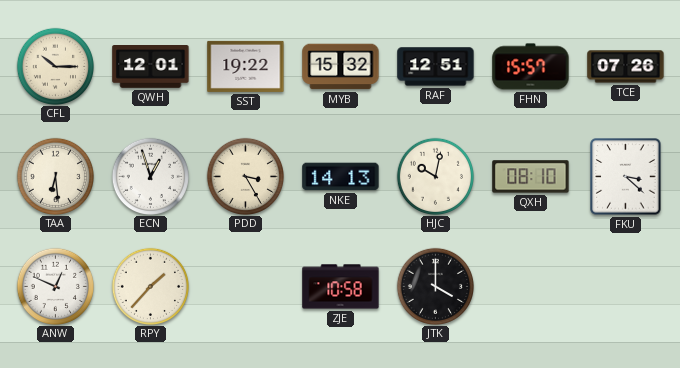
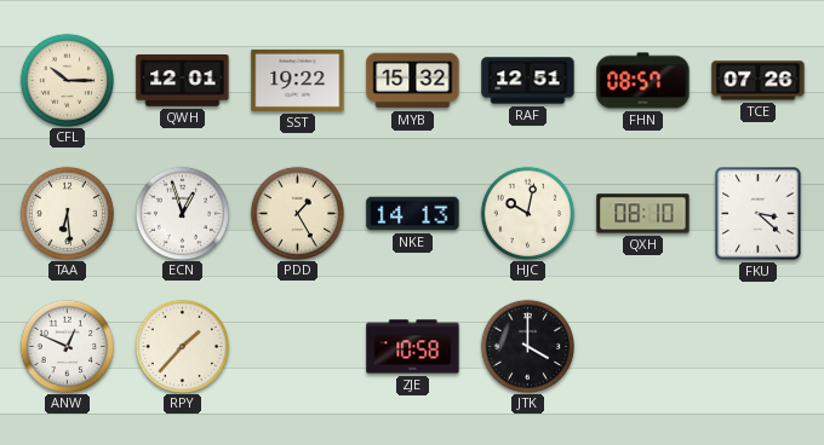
FHN: 15:57 -> 08:57 (643, 81)
PDD: 3:25 -> 1:25 (297, 213)
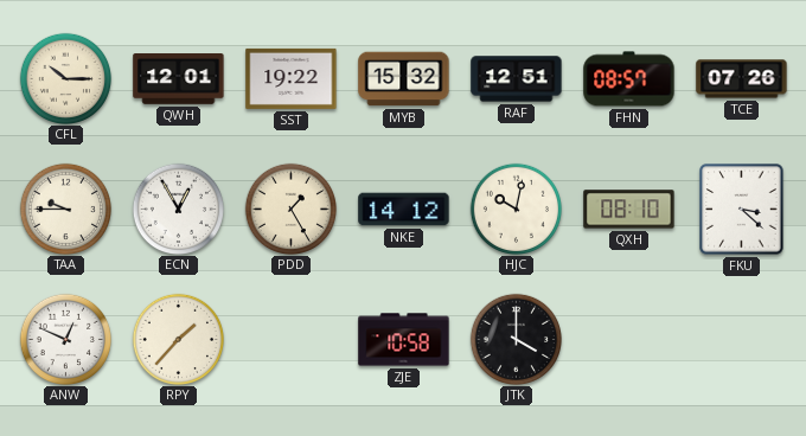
TAA: 6:29 -> 9:45 (65, 209)
ECN: 12:57 -> 12:55 (178, 209)
NKE: 14:13 -> 14:12 (404, 210)
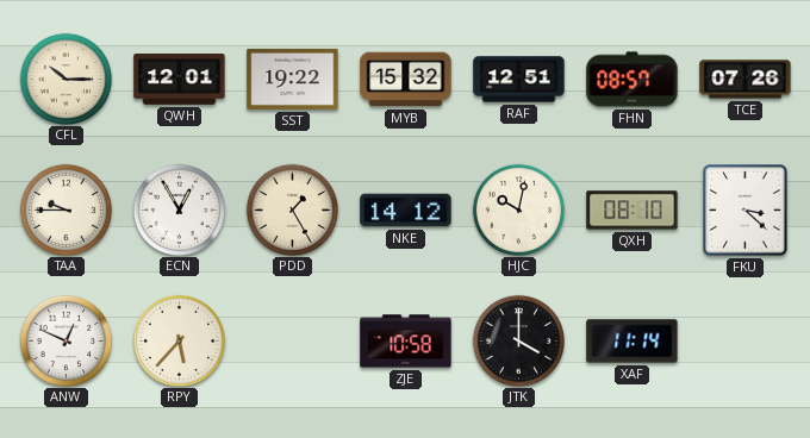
RPY: 1:37 -> 5:37 (179, 340)
XAF: none -> 11:14 (633, 342)
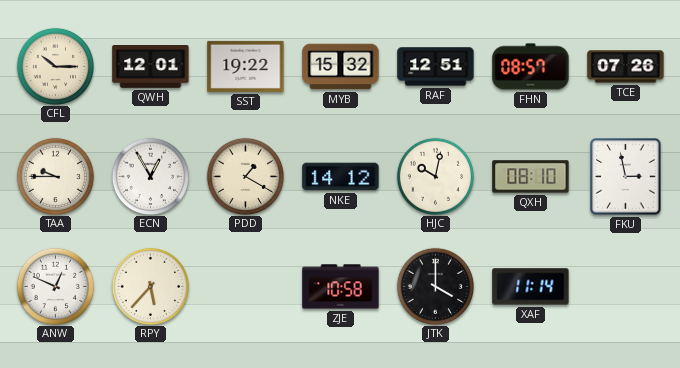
PDD: 1:25 -> 1:20 (245, 176)
FKU: 3:22 -> 2:58 (626, 177)
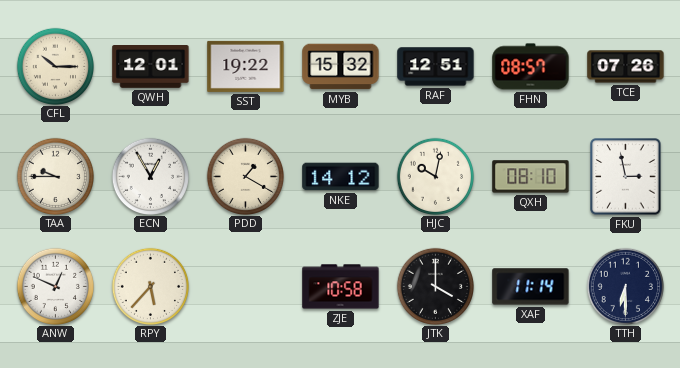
TTH: none -> 6:30 (625, 286)
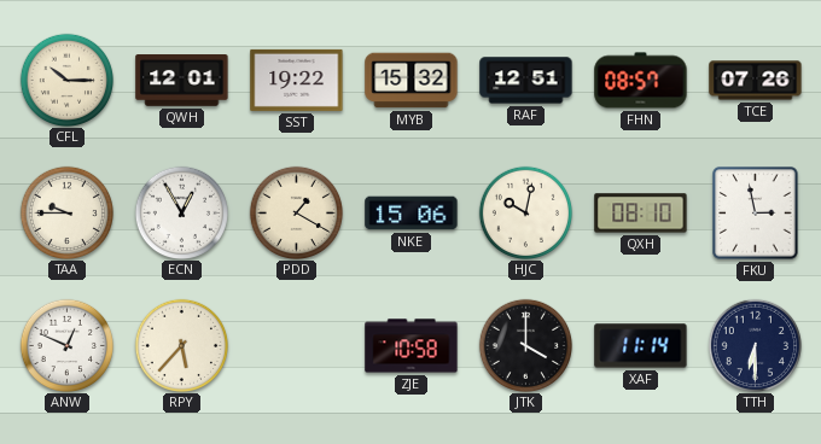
NKE: 14:12 -> 15:06 (412, 214)
